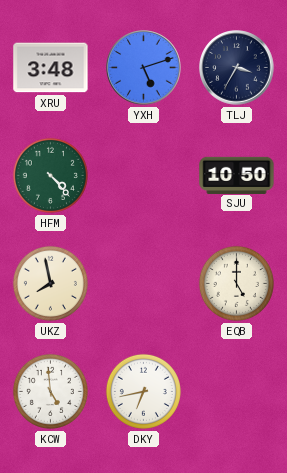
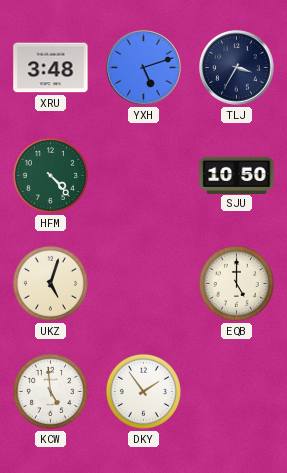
UKZ: 7:58 -> 5:03 (50, 283)
DKY: 6:43 -> 1:54 (143, 391)
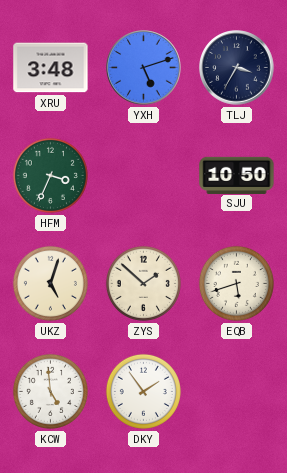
HFM: 4:23 -> 3:34 (50, 175)
ZYS: none -> 1:52 (143, 283)
EQB: 5:00 -> 5:42 (236, 283)
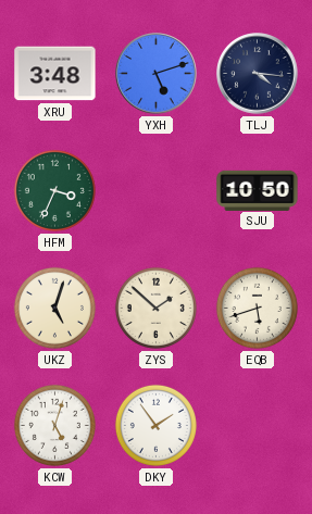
TLJ: 3:35 -> 4:16 (258, 74)
KCW: 4:59 -> 5:03 (54, 425)
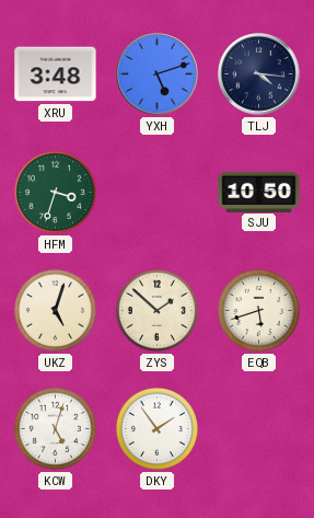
HFM: 3:34 -> 3:33 (55, 192)
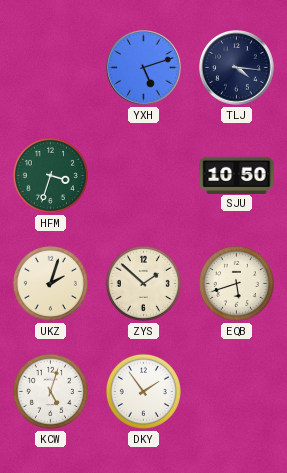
XRU: 3:48 -> none (56, 74)
UKZ: 5:03 -> 2:03 (50, 283)
